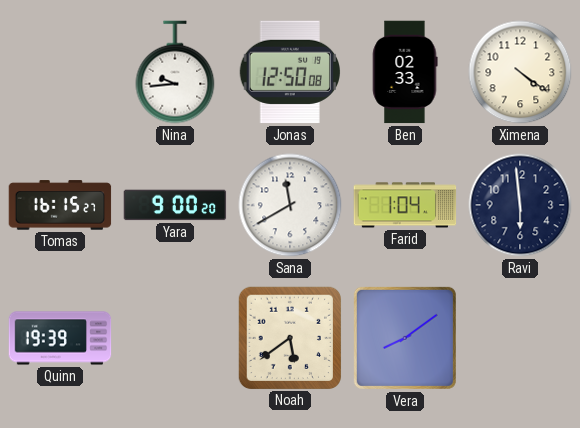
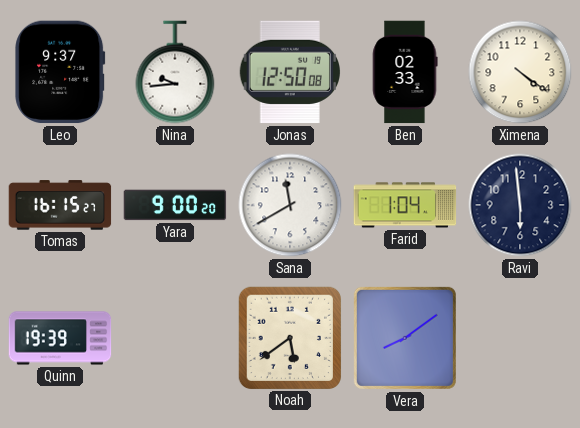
Leo: none -> 9:37 (60, 72)
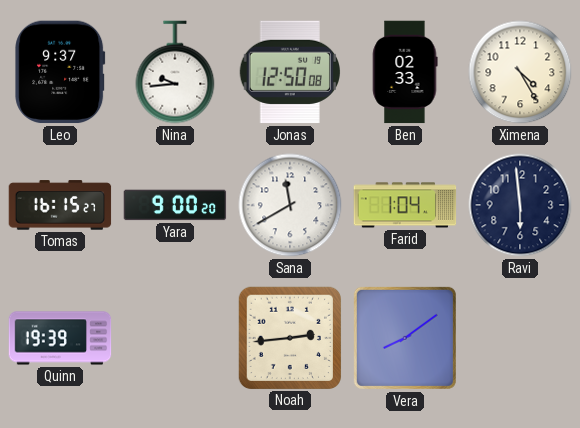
Ximena: 4:21 -> 4:25 (520, 72)
Noah: 5:39 -> 2:44 (289, 337)
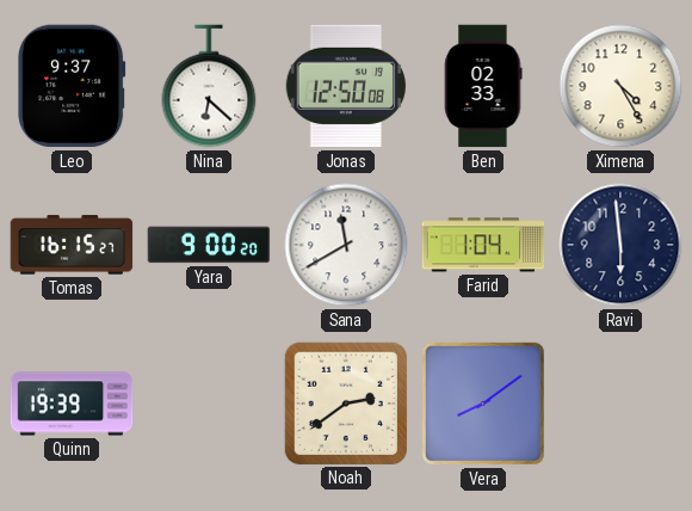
Nina: 9:44 -> 6:22 (209, 86)
Noah: 2:44 -> 2:39 (345, 402)
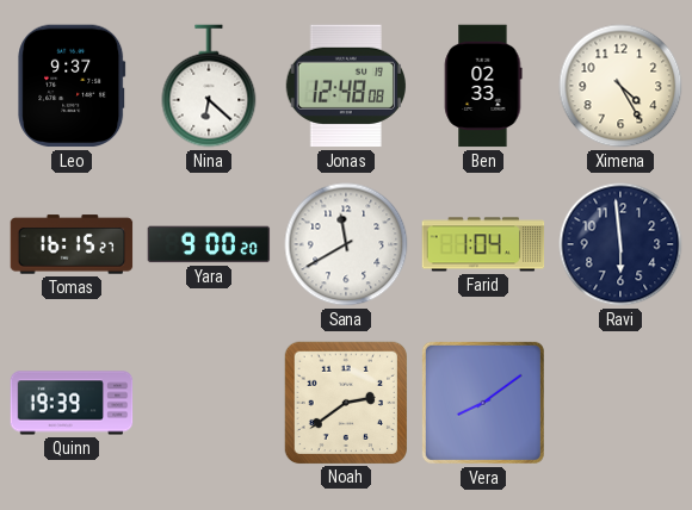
Jonas: 12:50 -> 12:48 (345, 86)
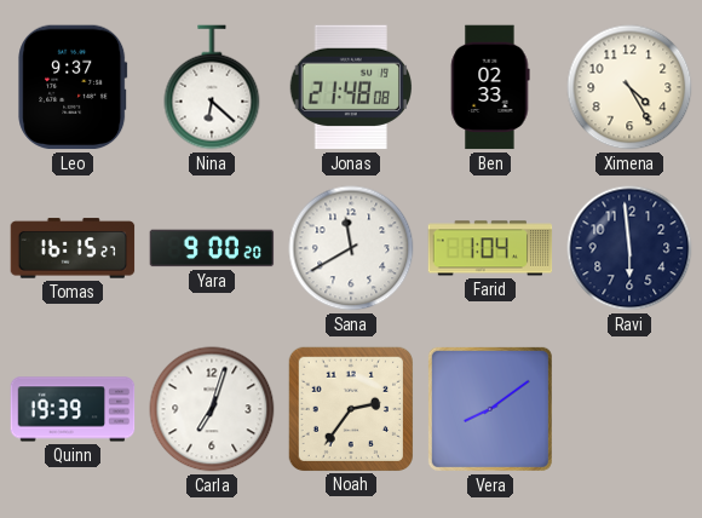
Jonas: 12:48 -> 21:48 (350, 87)
Carla: none -> 7:03 (212, 409)
Noah: 2:39 -> 2:36 (350, 408)
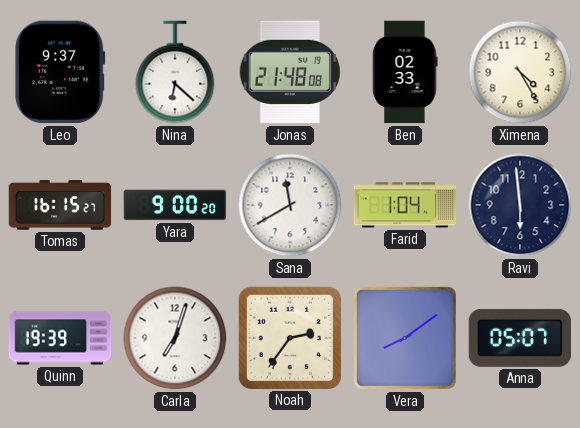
Anna: none -> 05:07 (520, 338)
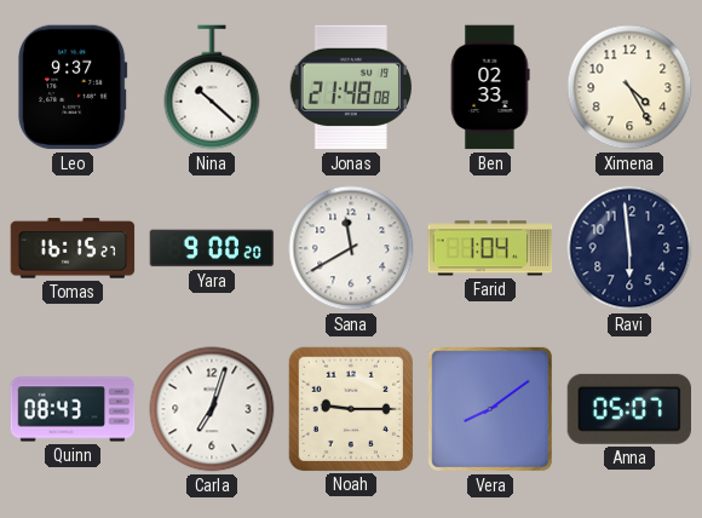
Nina: 6:22 -> 10:22 (212, 87)
Quinn: 19:39 -> 08:43 (73, 409)
Noah: 2:36 -> 9:15 (350, 408)
